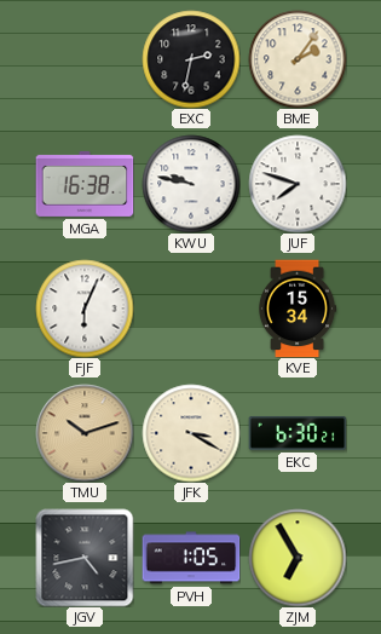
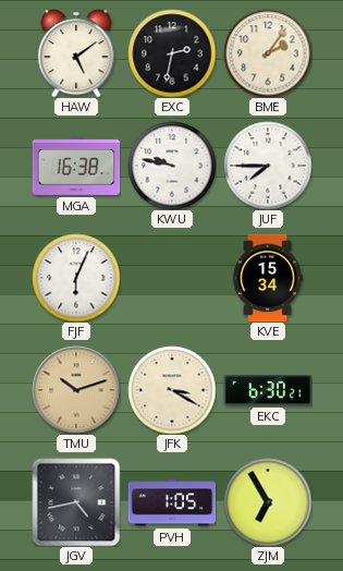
HAW: none -> 5:09 (76, 53)
JUF: 7:48 -> 7:45 (268, 166)
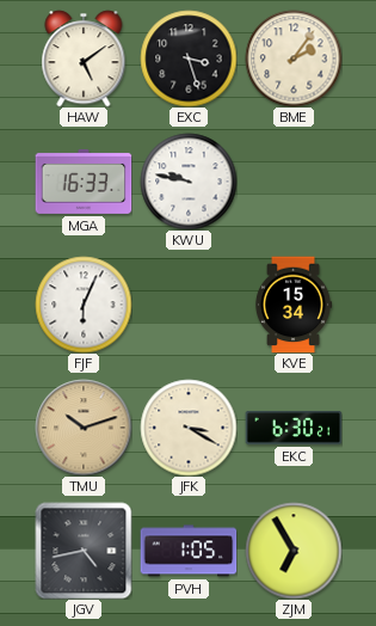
EXC: 2:32 -> 3:27 (189, 59)
MGA: 16:38 -> 16:33 (84, 182)
JUF: 7:45 -> none (268, 166)
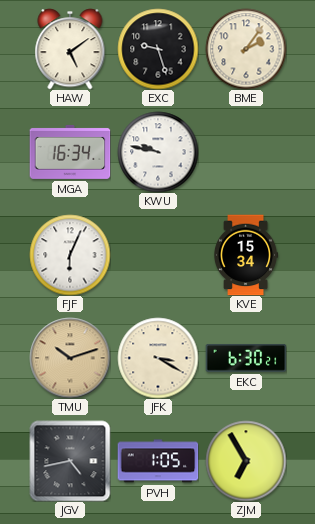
EXC: 3:27 -> 9:27 (158, 49)
MGA: 16:33 -> 16:34 (70, 152)
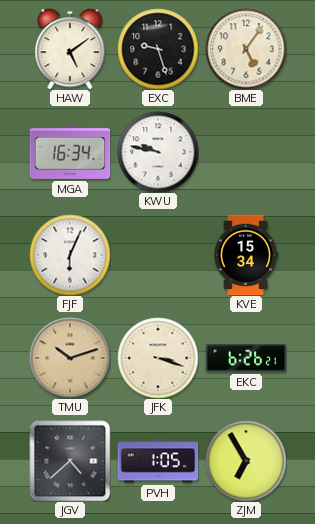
BME: 2:06 -> 5:06 (246, 49)
JFK: 3:20 -> 3:18 (158, 358)
EKC: 6:30 -> 6:26 (246, 358)
JGV: 4:43 -> 4:38 (70, 461)
